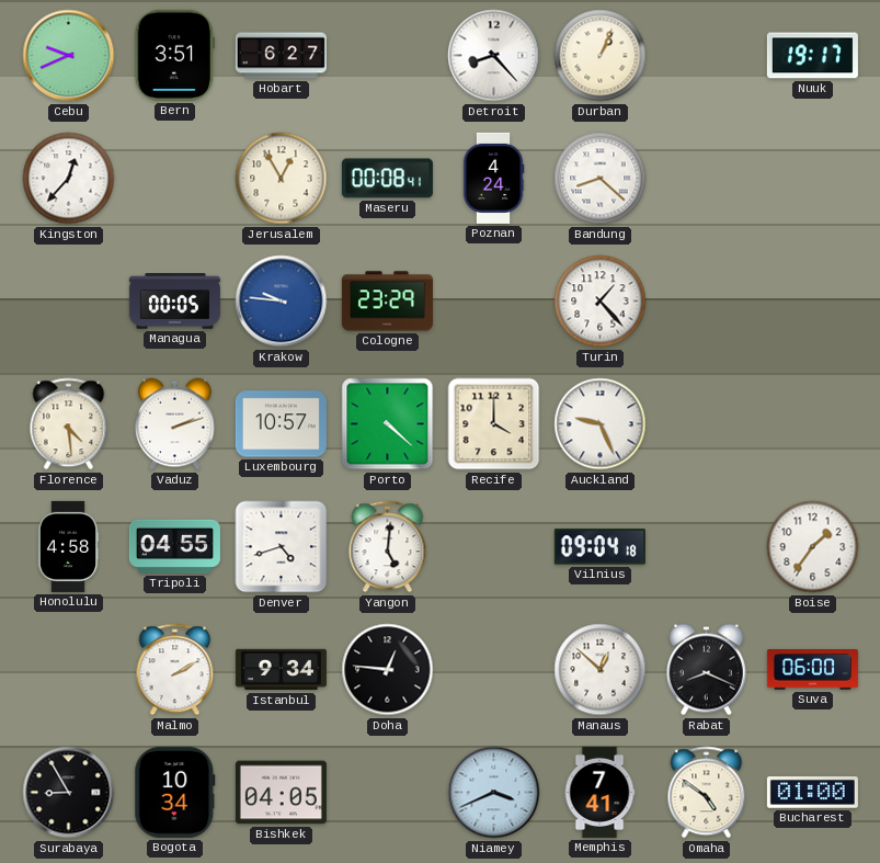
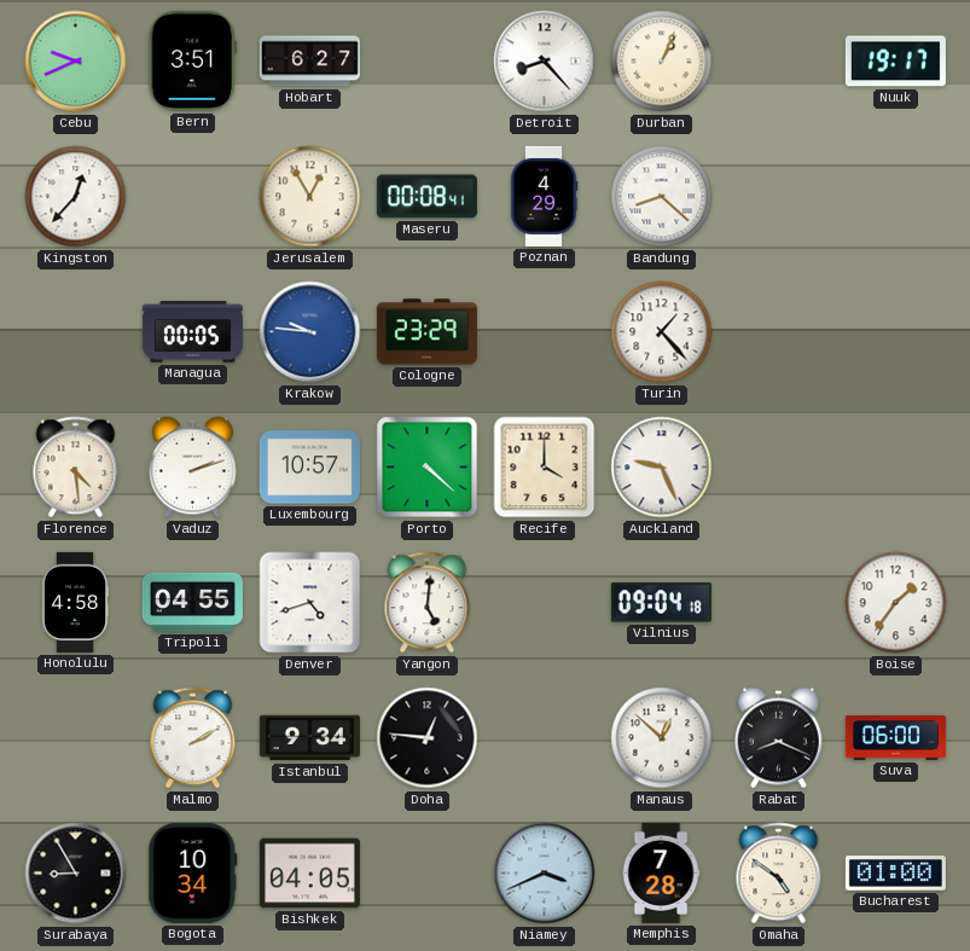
Poznan: 4:24 -> 4:29 (544, 196)
Memphis: 7:41 -> 7:28 (661, 872)
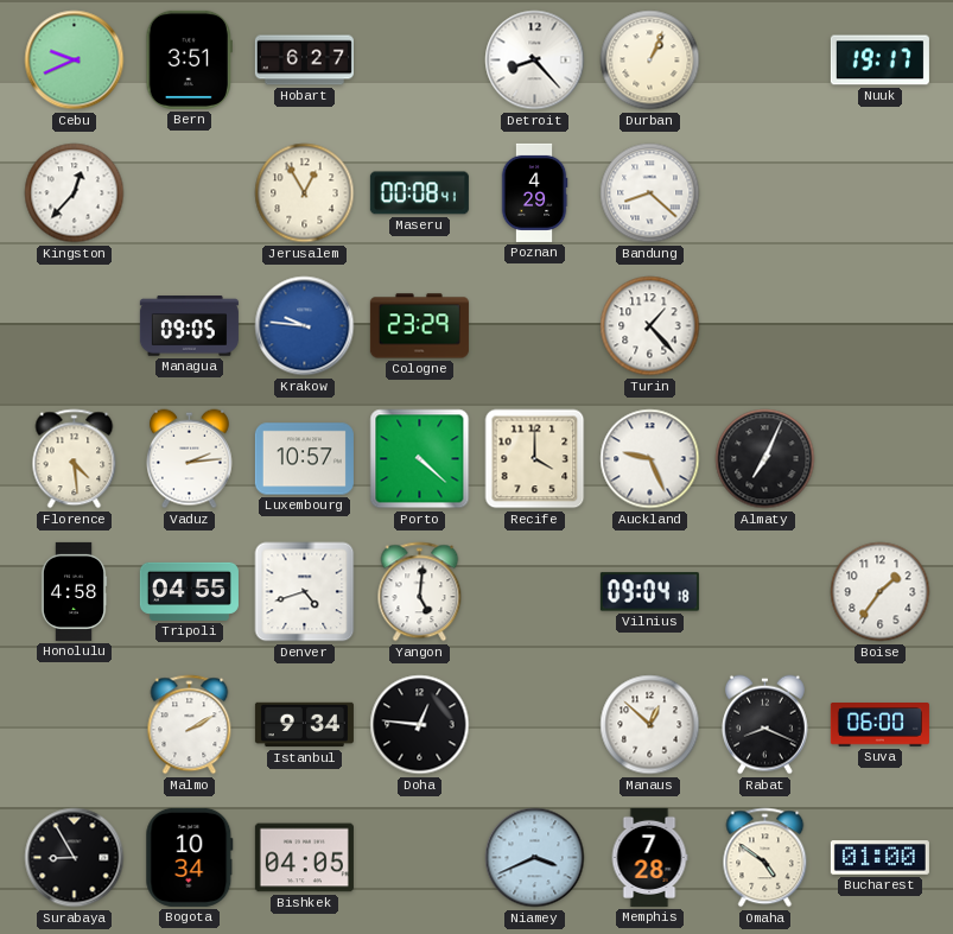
Managua: 00:05 -> 09:05 (189, 326)
Vaduz: 2:12 -> 2:14 (189, 459)
Almaty: none -> 7:04 (765, 459)
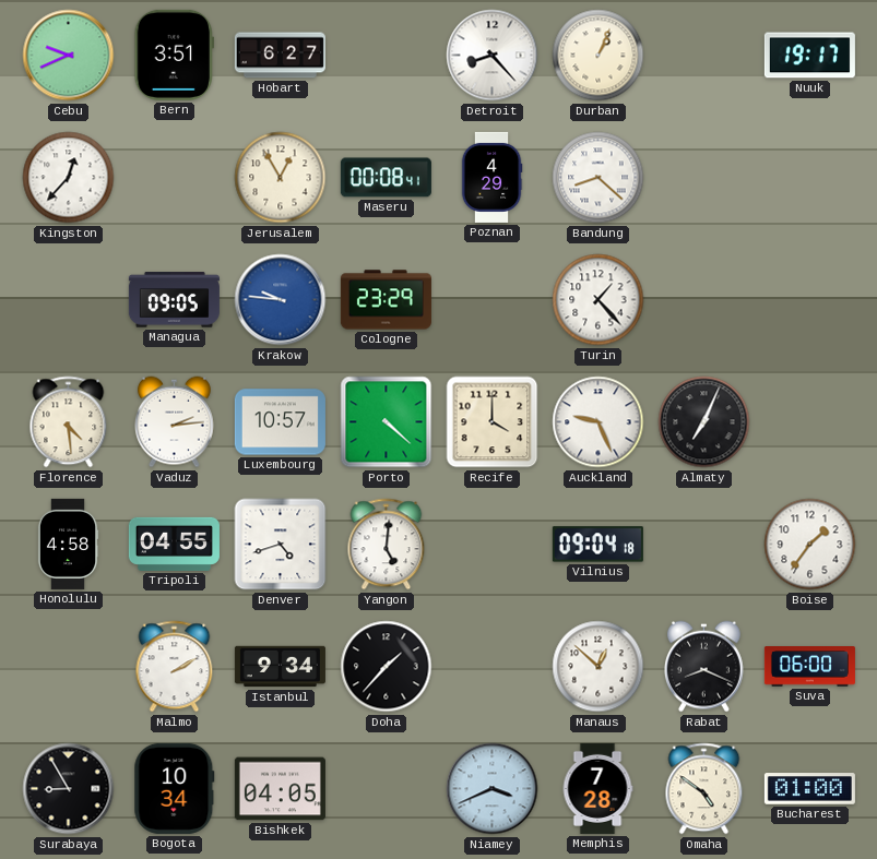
Doha: 12:46 -> 1:37 (387, 667)
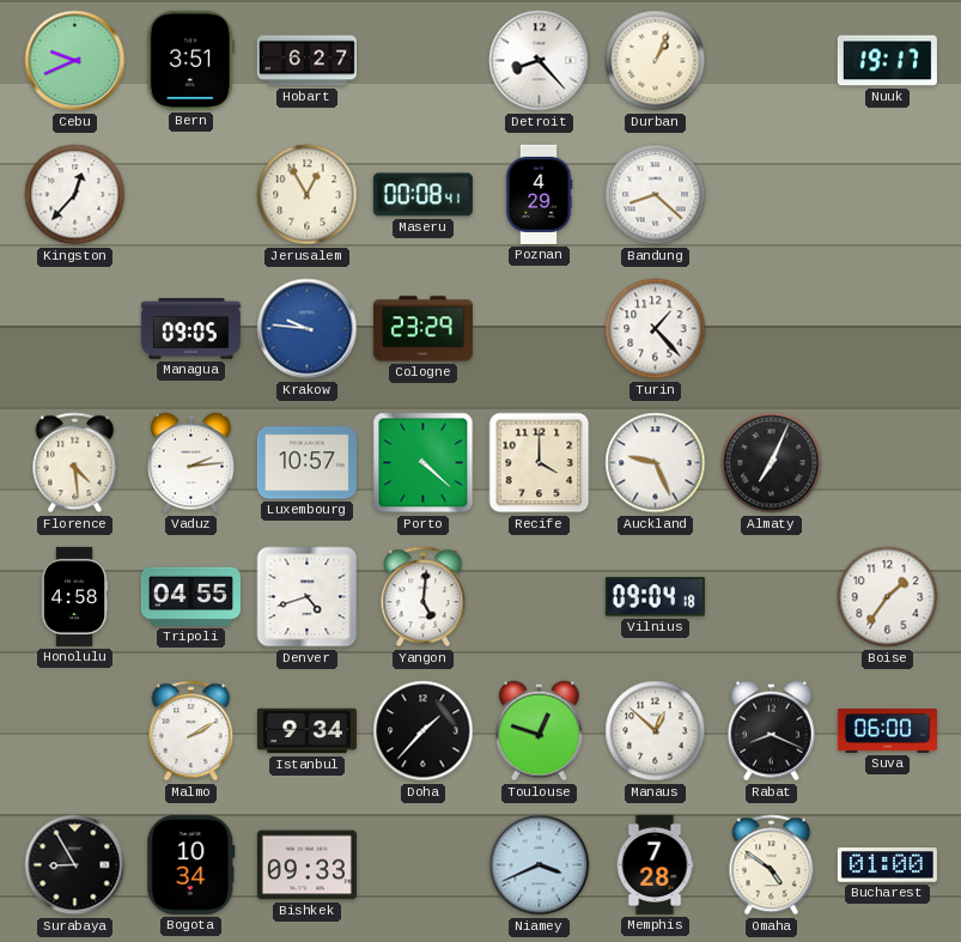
Toulouse: none -> 12:48 (539, 731)
Bishkek: 04:05 -> 09:33 (306, 865)
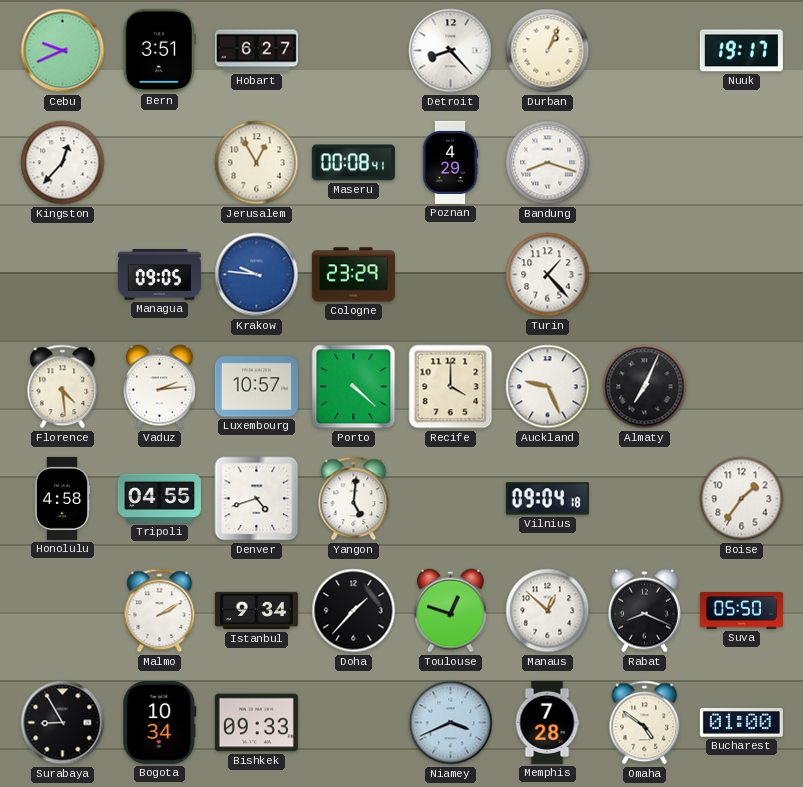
Bandung: 8:22 -> 8:18 (548, 163)
Suva: 06:00 -> 05:50 (741, 611)
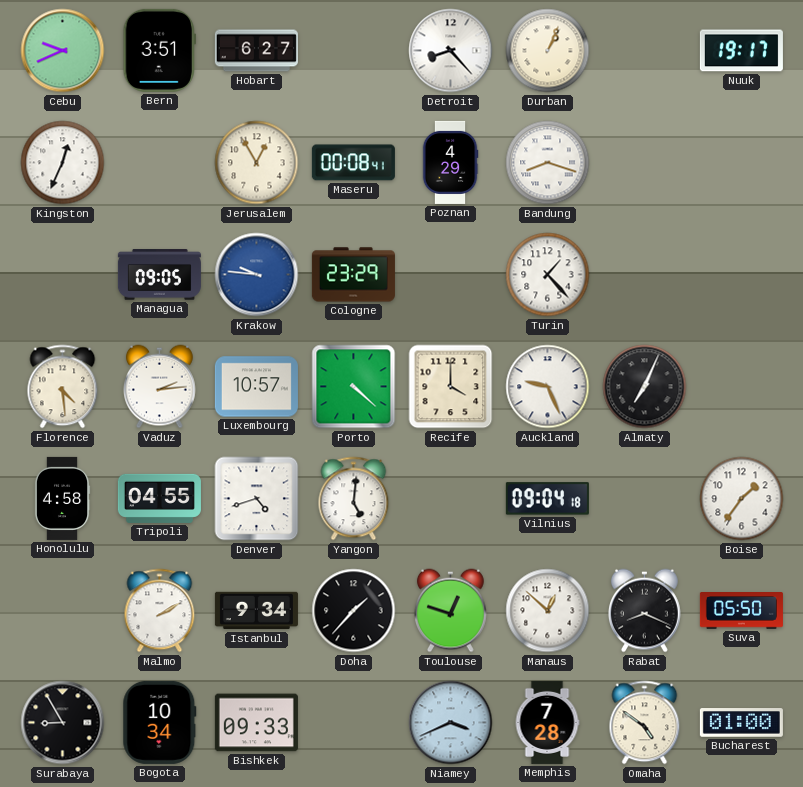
Kingston: 12:37 -> 12:34 (63, 163)
